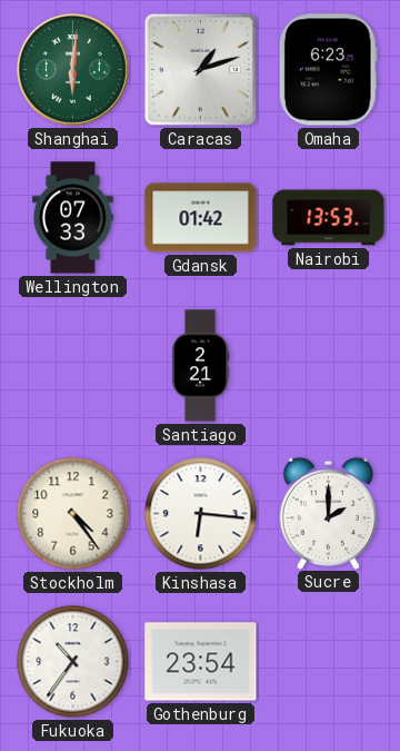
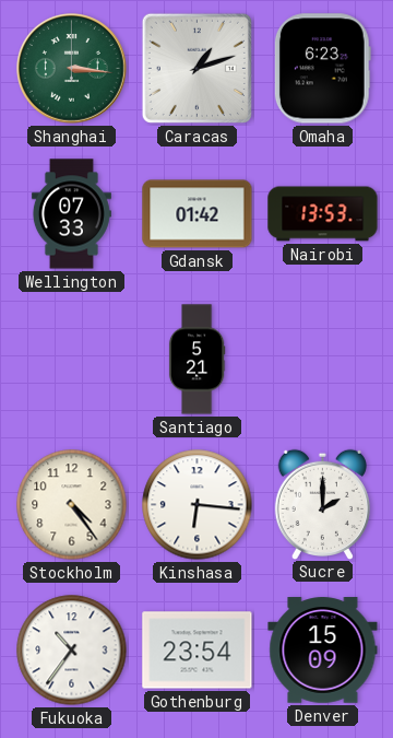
Shanghai: 6:01 -> 3:16 (72, 69)
Santiago: 2:21 -> 5:21 (196, 360)
Denver: none -> 15:09 (323, 651)
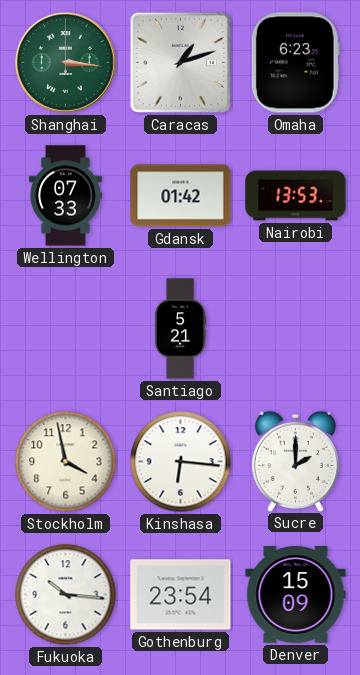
Stockholm: 4:24 -> 3:58 (66, 462)
Fukuoka: 10:36 -> 10:16 (66, 595)
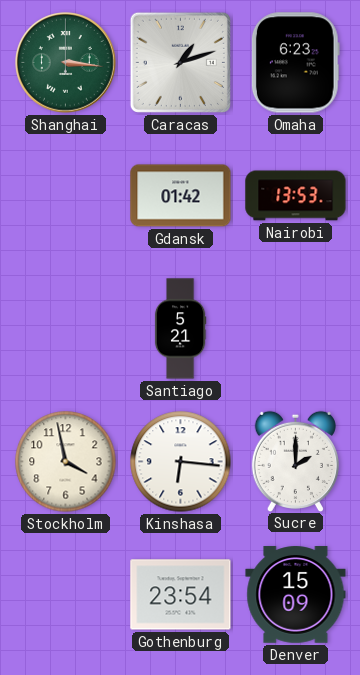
Wellington: 07:33 -> none (65, 196)
Fukuoka: 10:16 -> none (66, 595)
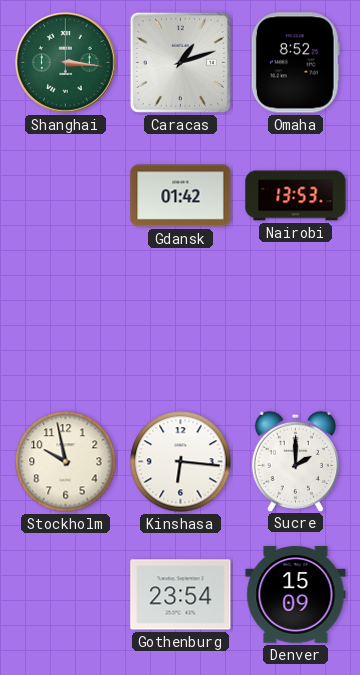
Omaha: 6:23 -> 8:52 (295, 63)
Santiago: 5:21 -> none (180, 329)
Stockholm: 3:58 -> 9:58 (66, 462)
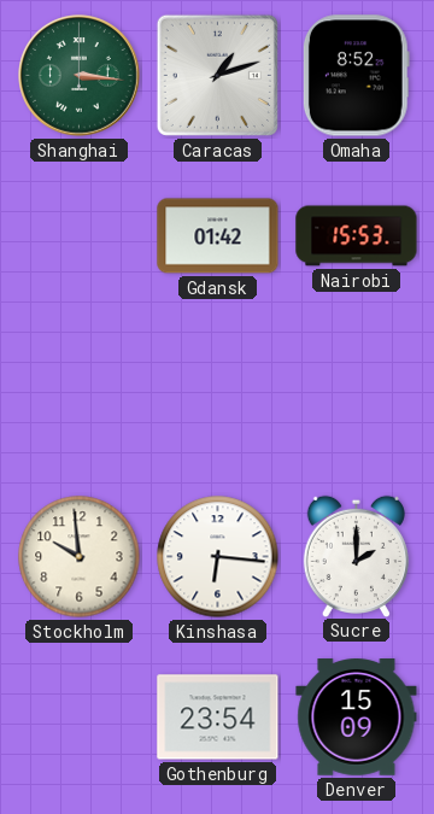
Nairobi: 13:53 -> 15:53 (357, 236)
Stockholm: 9:58 -> 9:59 (80, 557)
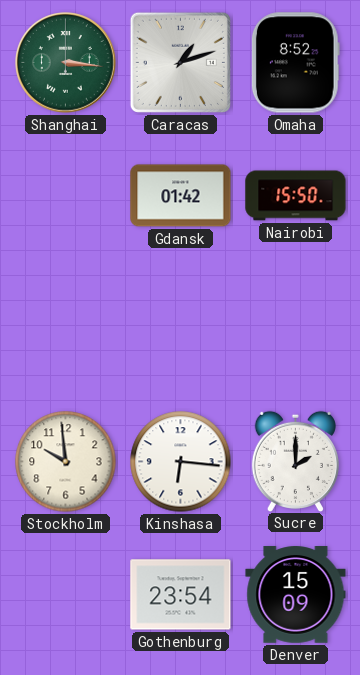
Nairobi: 15:53 -> 15:50 (296, 196)
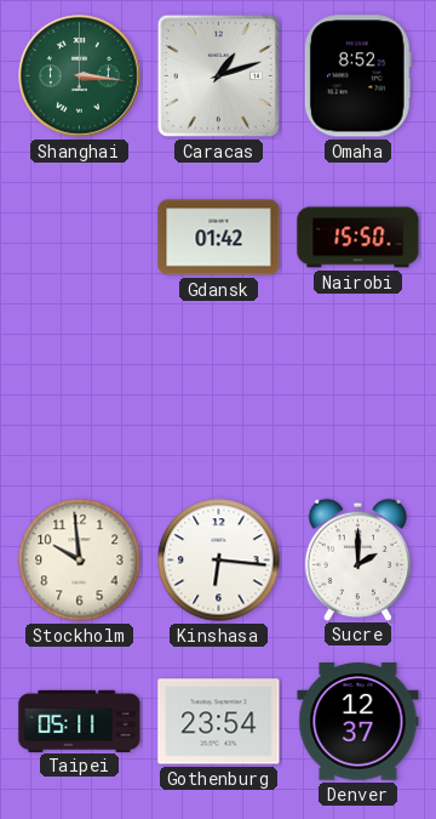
Taipei: none -> 05:11 (80, 721)
Denver: 15:09 -> 12:37 (358, 722)
